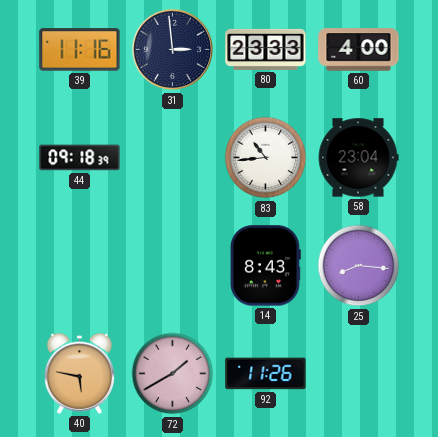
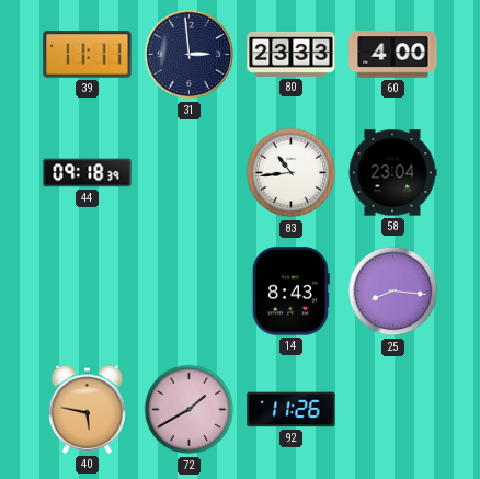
39: 11:16 -> 11:11 (88, 55)
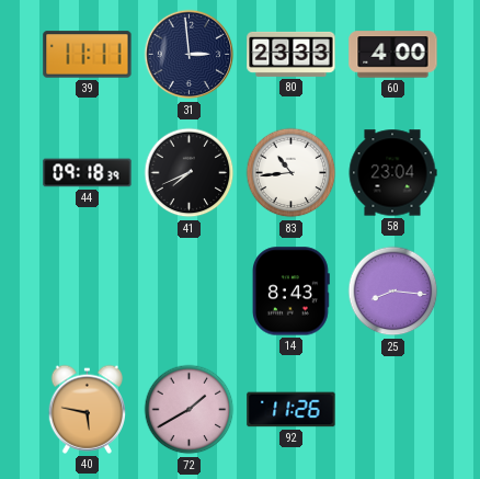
41: none -> 7:41 (190, 173)
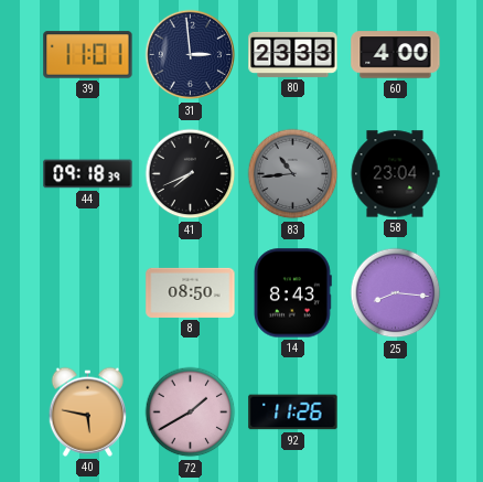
39: 11:11 -> 11:01 (88, 55)
83 dial: white -> grey (293, 174)
8: none -> 08:50 (191, 292)
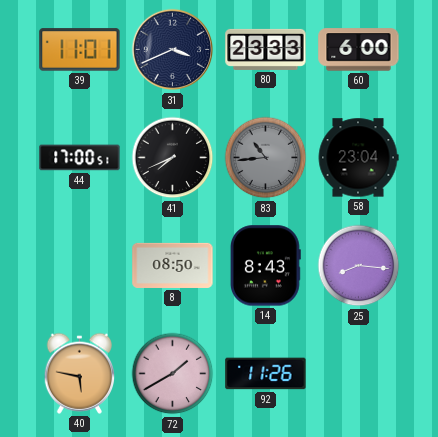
31: 2:59 -> 3:41 (173, 50)
60: 4:00 -> 6:00 (359, 50)
44: 09:18 -> 17:00 (80, 158)
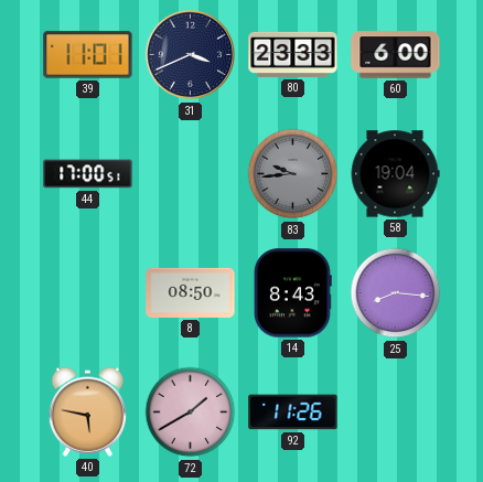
41: 7:41 -> none (173, 158)
83: 10:44 -> 9:44 (293, 174)
58: 23:04 -> 19:04 (395, 174)
